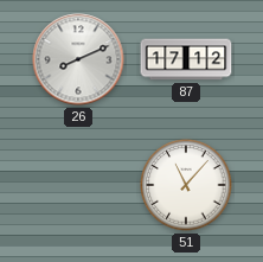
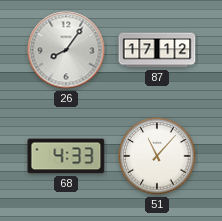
26: 8:11 -> 8:06 (66, 50)
68: none -> 4:33 (66, 156)
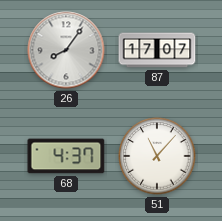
87: 17:12 -> 17:07 (157, 50)
68: 4:33 -> 4:37 (66, 156)
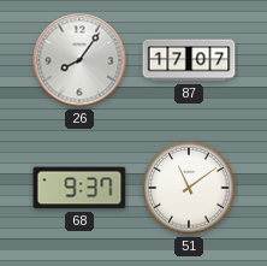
68: 4:37 -> 9:37 (79, 188)
51: 11:07 -> 11:09 (189, 188)
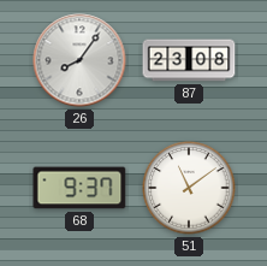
87: 17:07 -> 23:08 (189, 60)
